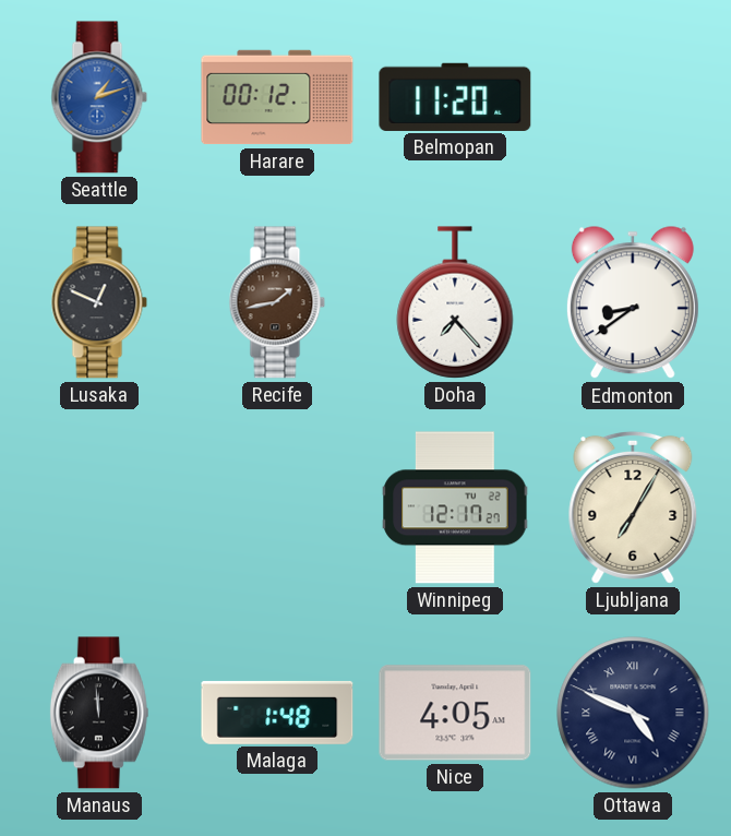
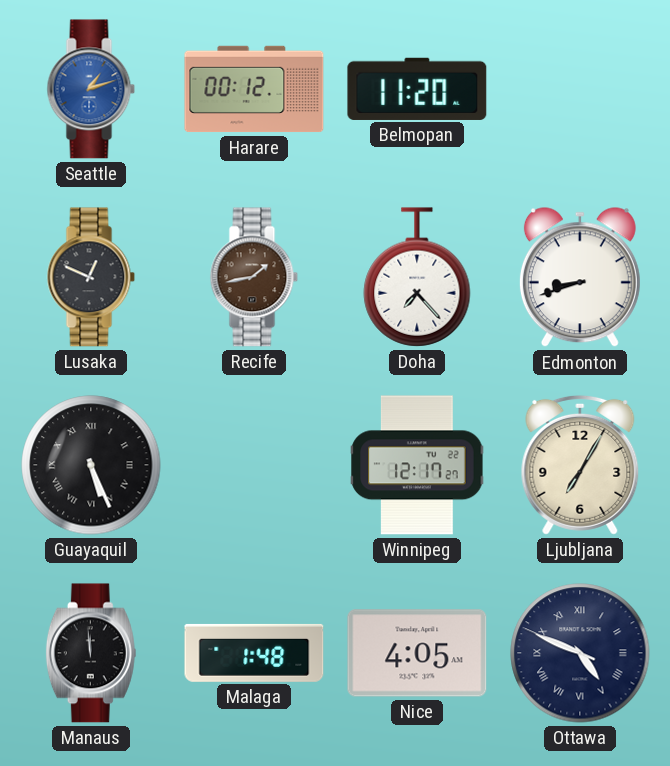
Edmonton: 8:39 -> 8:42 (580, 278)
Guayaquil: none -> 5:26 (91, 465)
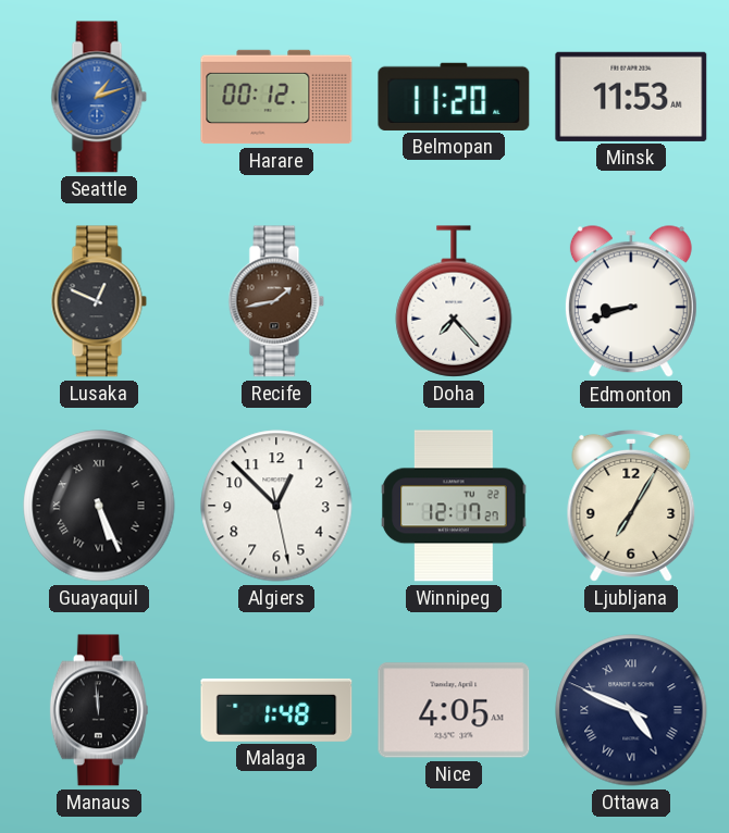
Minsk: none -> 11:53 (631, 97)
Algiers: none -> 12:52 (276, 506)
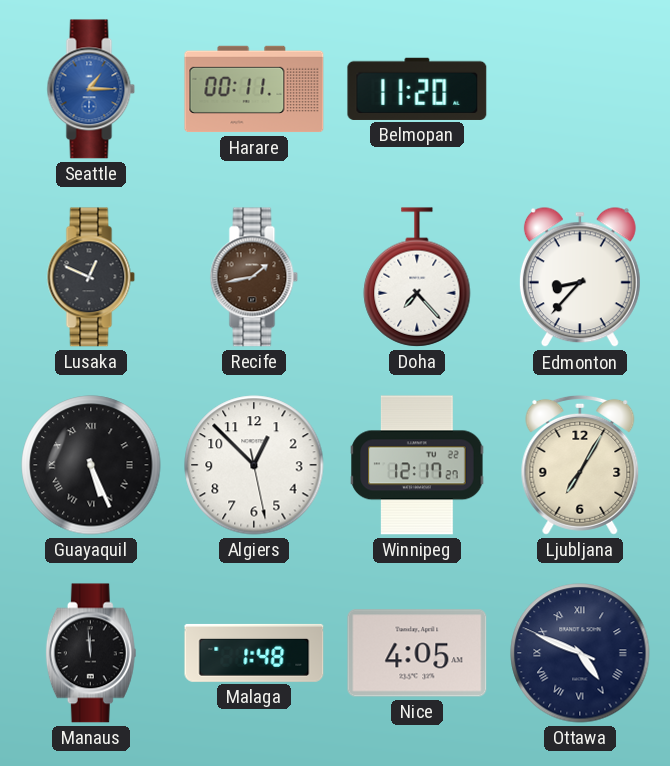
Seattle: 1:12 -> 1:15 (91, 89)
Harare: 00:12 -> 00:11 (254, 89)
Minsk: 11:53 -> none (631, 97)
Edmonton: 8:42 -> 8:37 (580, 278)
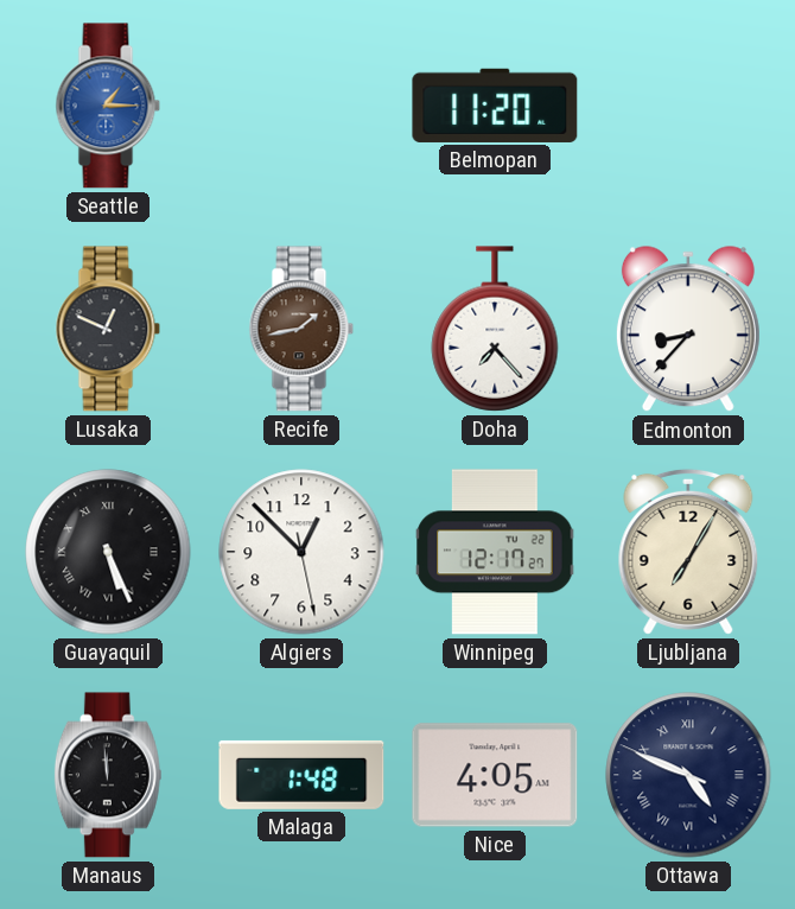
Harare: 00:11 -> none (254, 89)
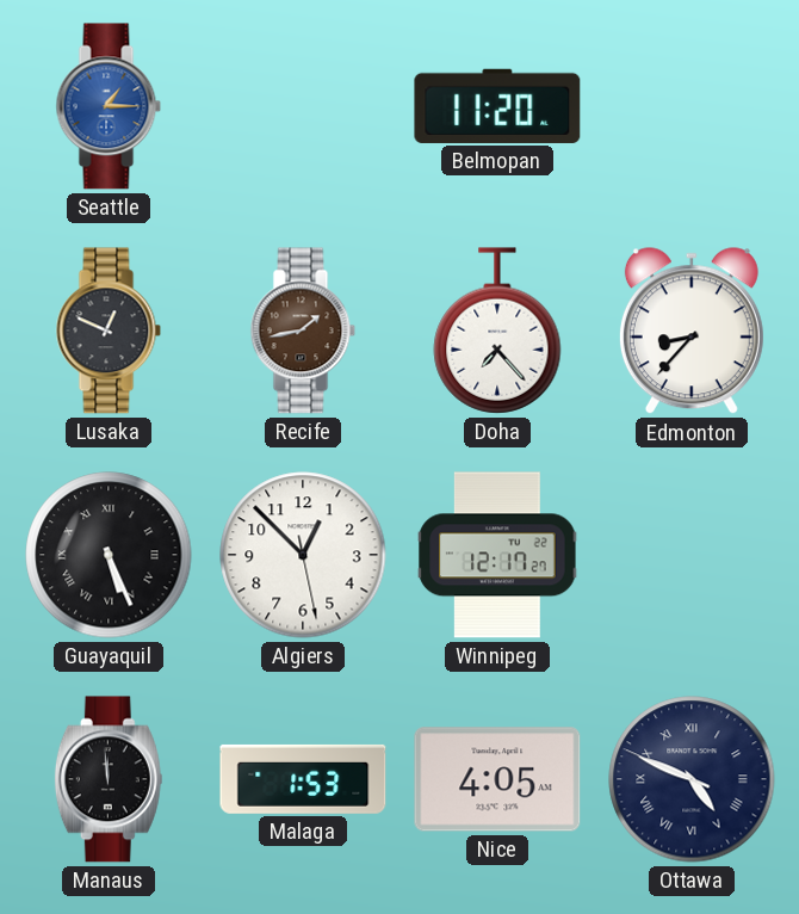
Ljubljana: 7:05 -> none (688, 552)
Malaga: 1:48 -> 1:53 (303, 779)
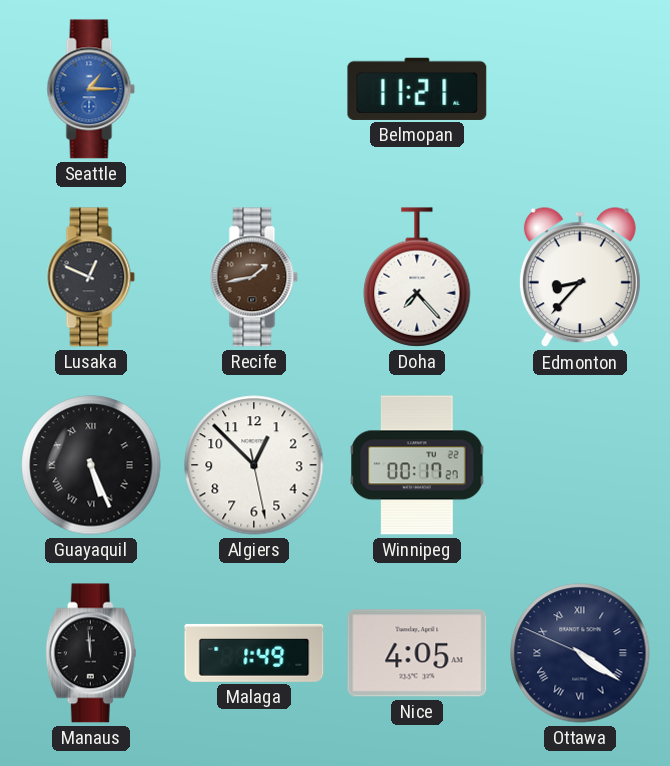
Belmopan: 11:20 -> 11:21 (417, 89)
Winnipeg: 12:17 -> 00:17 (417, 465)
Malaga: 1:53 -> 1:49 (254, 653)
Ottawa: 4:48 -> 4:20 (580, 653)
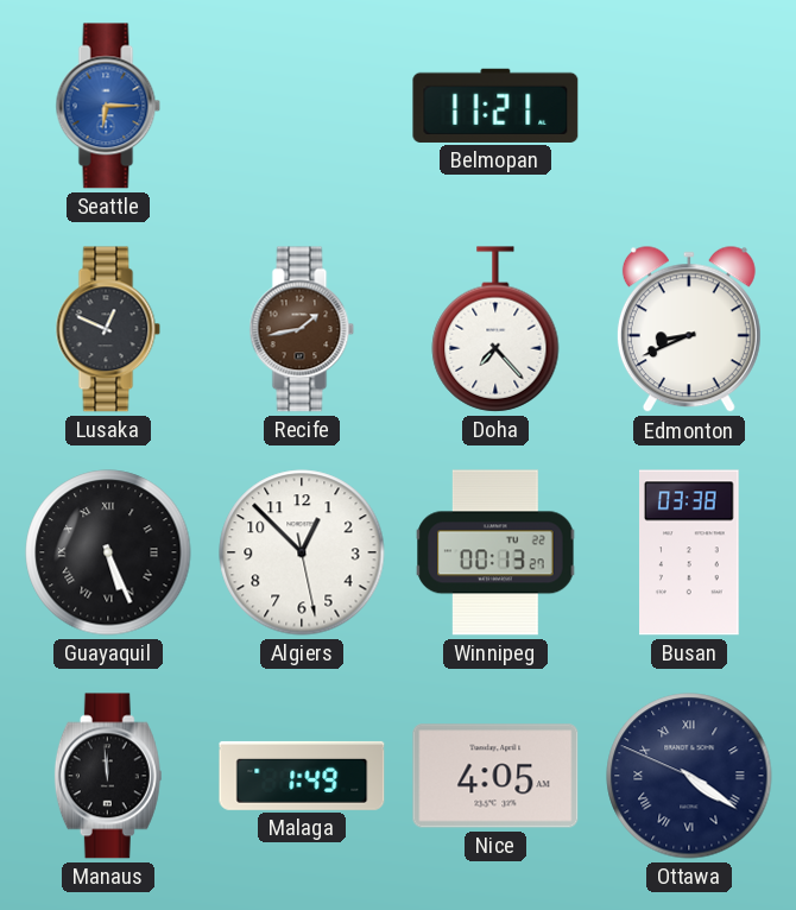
Seattle: 1:15 -> 6:15 (108, 106)
Edmonton: 8:37 -> 8:41 (689, 330)
Winnipeg: 00:17 -> 00:13 (495, 552)
Busan: none -> 03:38 (690, 552)
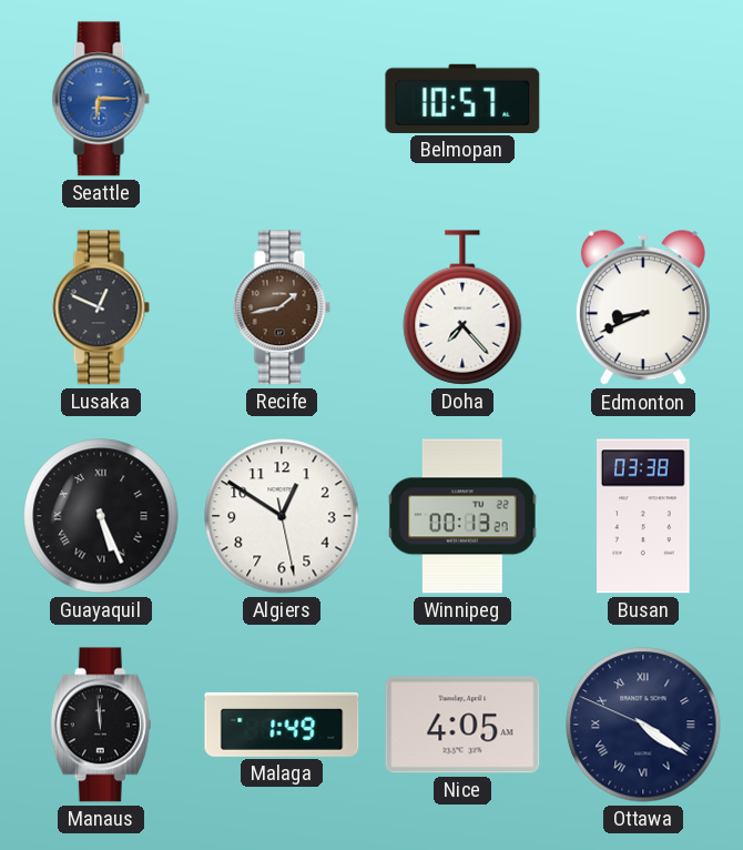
Belmopan: 11:21 -> 10:57 (462, 99)
Algiers: 12:52 -> 12:50 (282, 516)
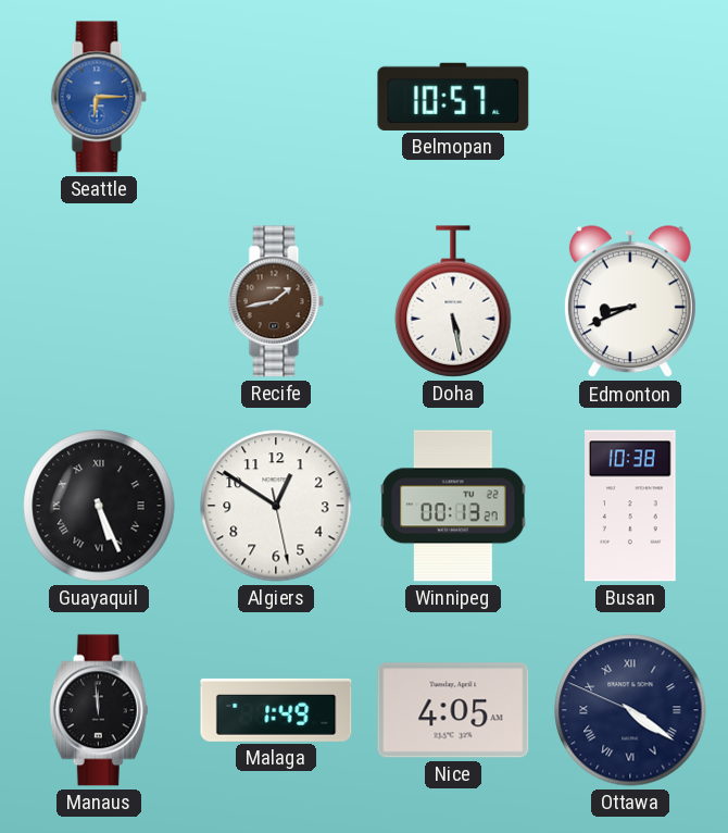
Lusaka: 12:49 -> none (101, 307)
Doha: 7:23 -> 5:28 (453, 301)
Busan: 03:38 -> 10:38 (631, 506)
